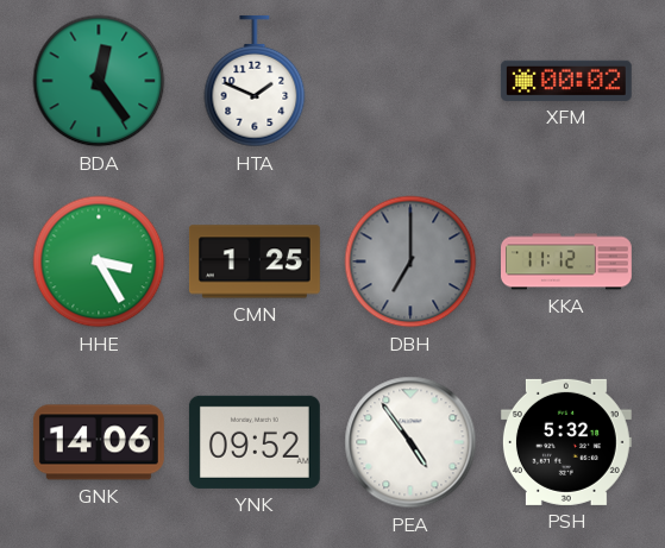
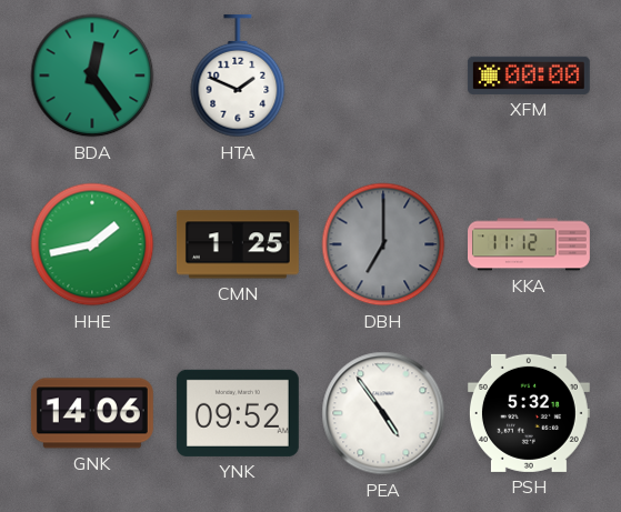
XFM: 00:02 -> 00:00 (529, 76)
HHE: 3:25 -> 1:43 (92, 244)
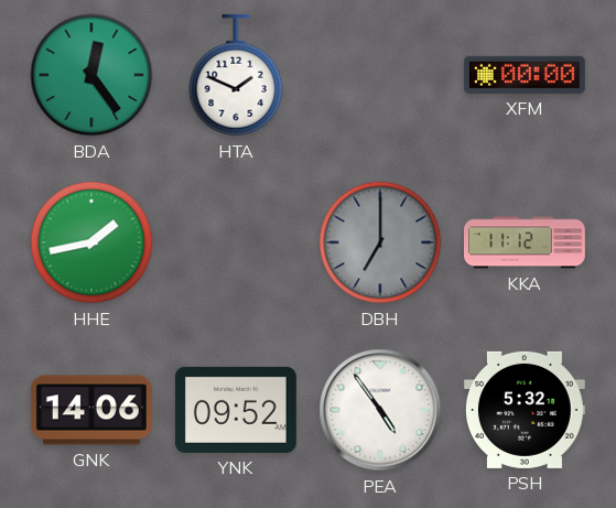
CMN: 1:25 -> none (238, 244)
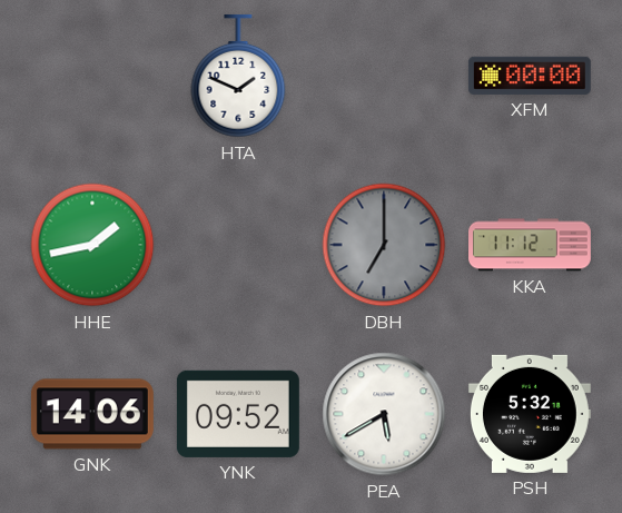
BDA: 12:24 -> none (91, 75)
PEA: 4:54 -> 5:40 (384, 414)
